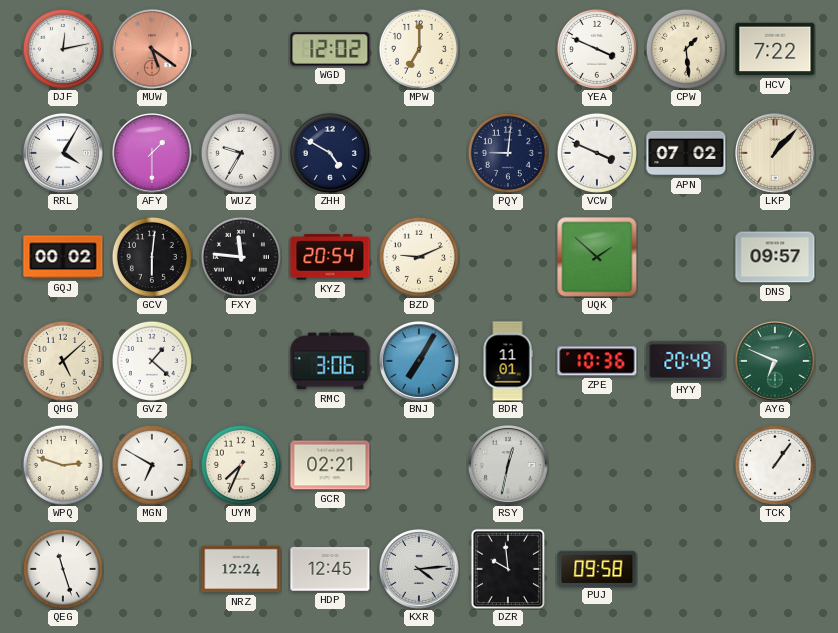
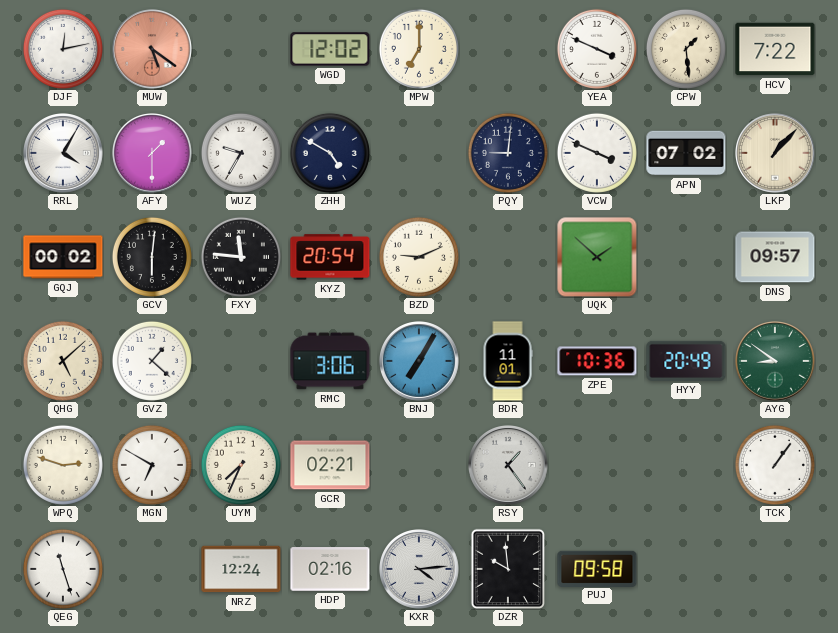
AYG: 6:49 -> 8:51 (776, 362)
RSY: 12:32 -> 1:24 (509, 466)
HDP: 12:45 -> 02:16 (330, 569)
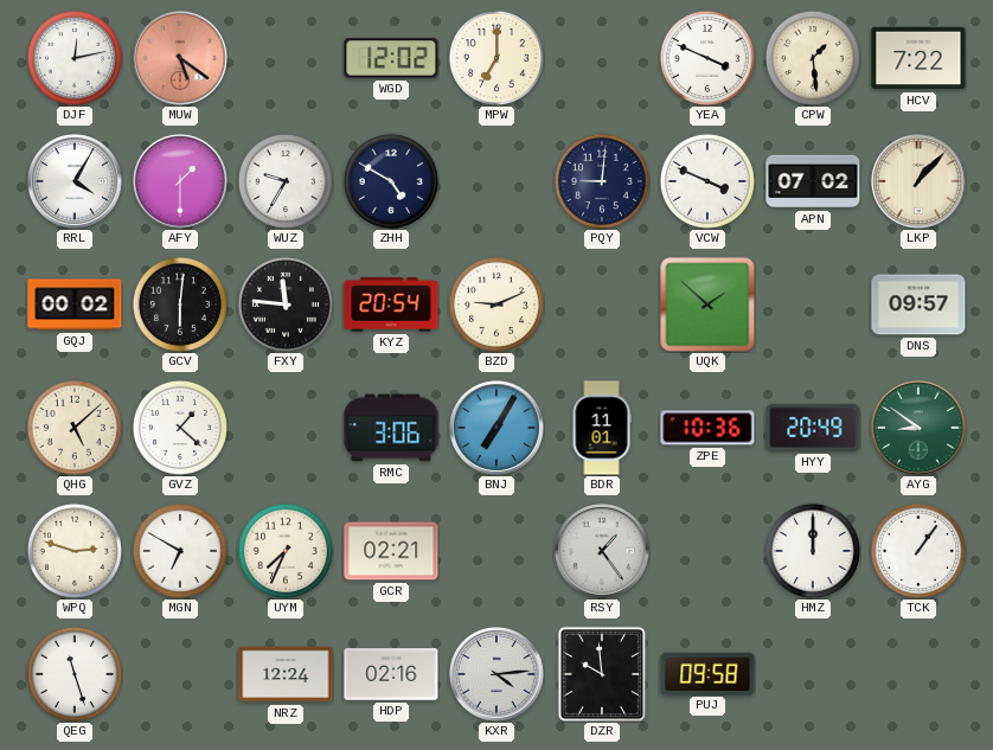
HMZ: none -> 12:00 (813, 551)
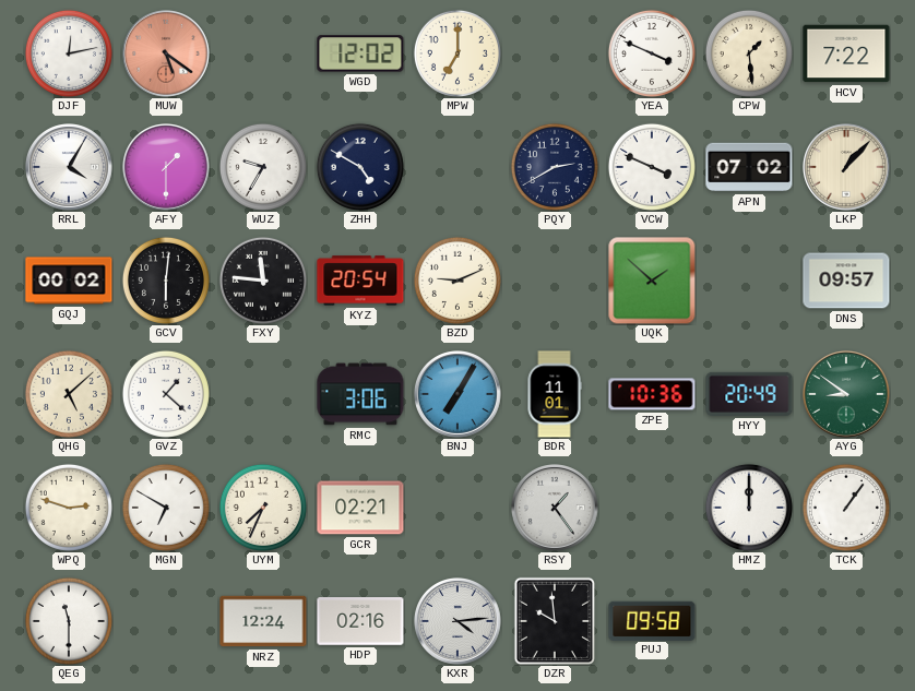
PQY: 9:01 -> 2:40 (555, 167)
QEG: 11:27 -> 11:30 (69, 621)
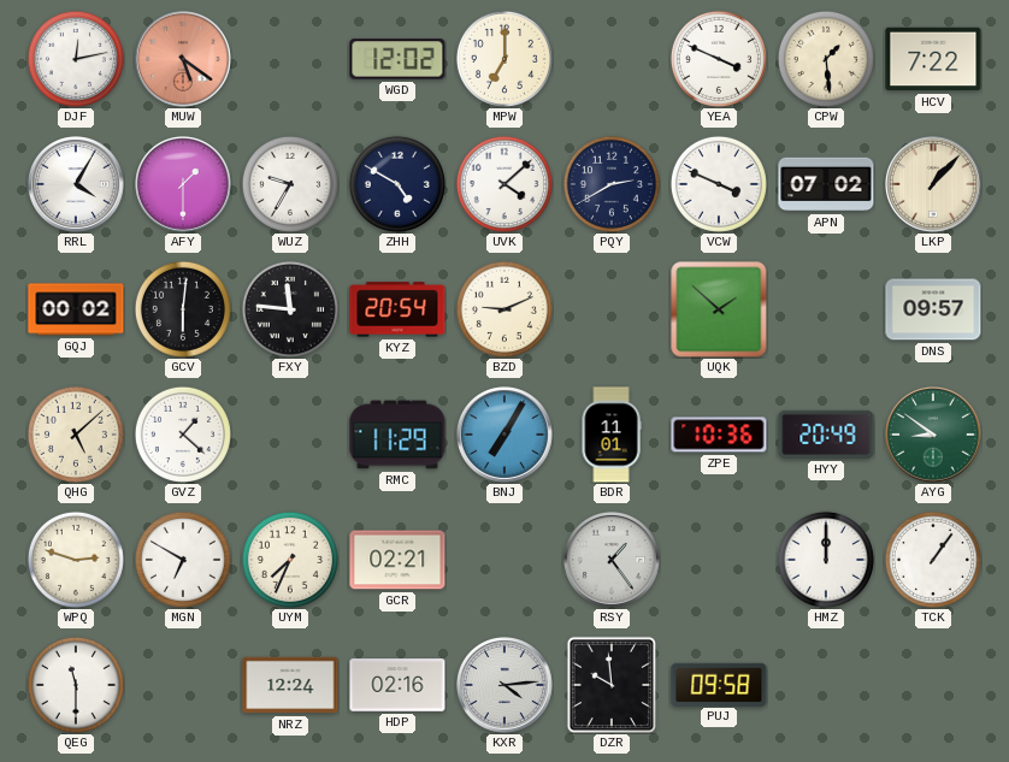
UVK: none -> 4:08 (505, 184)
RMC: 3:06 -> 11:29 (397, 435)
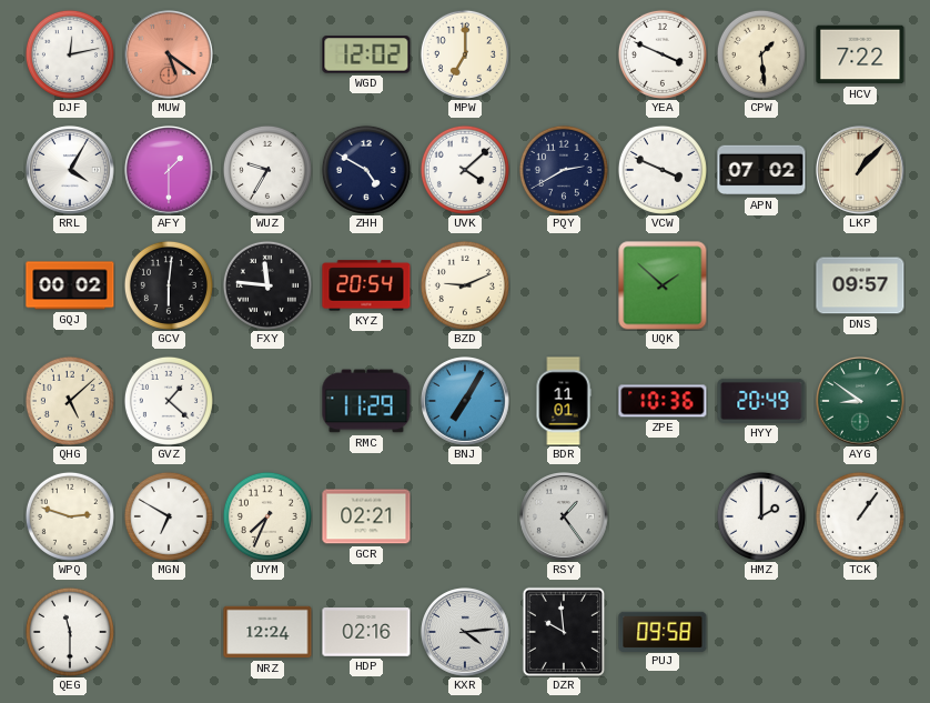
HMZ: 12:00 -> 2:00 (761, 516)
